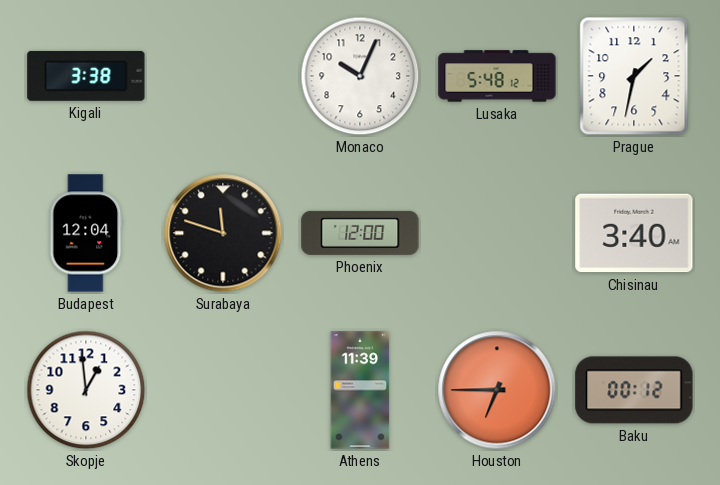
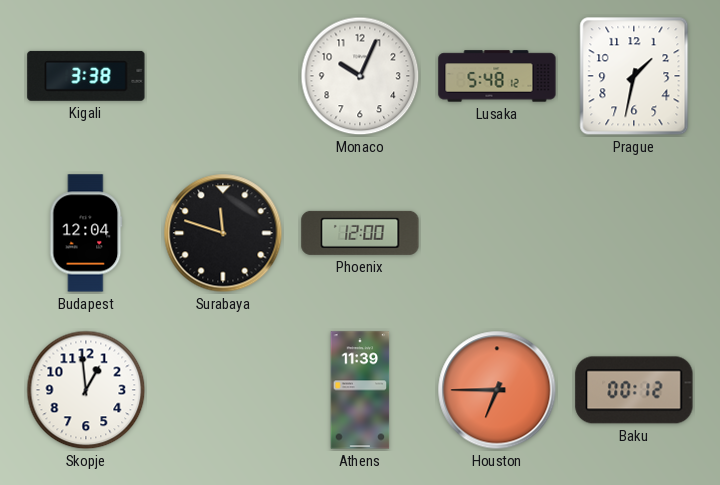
Chisinau: 3:40 -> none (634, 233)
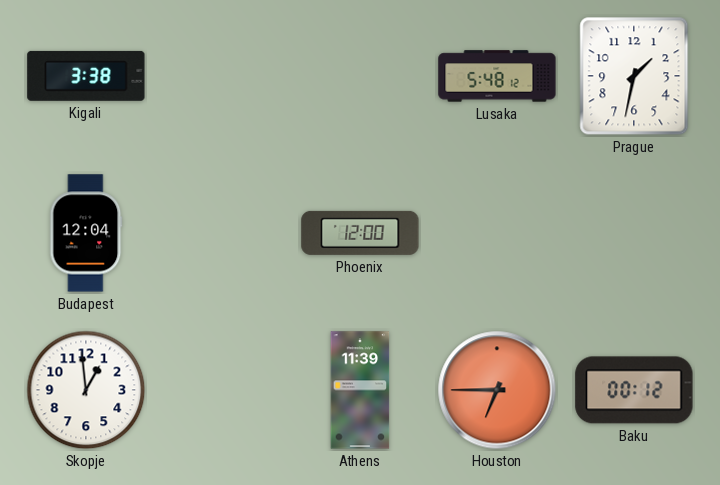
Monaco: 10:04 -> none (360, 76)
Surabaya: 11:48 -> none (223, 233)
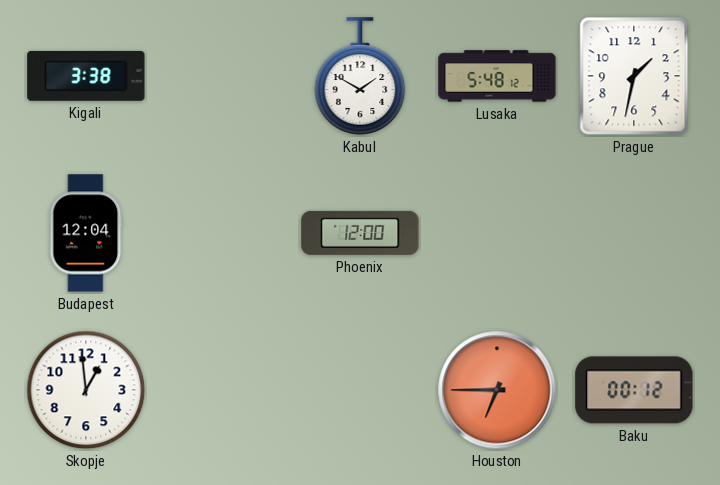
Kabul: none -> 1:50 (360, 76)
Athens: 11:39 -> none (360, 390)
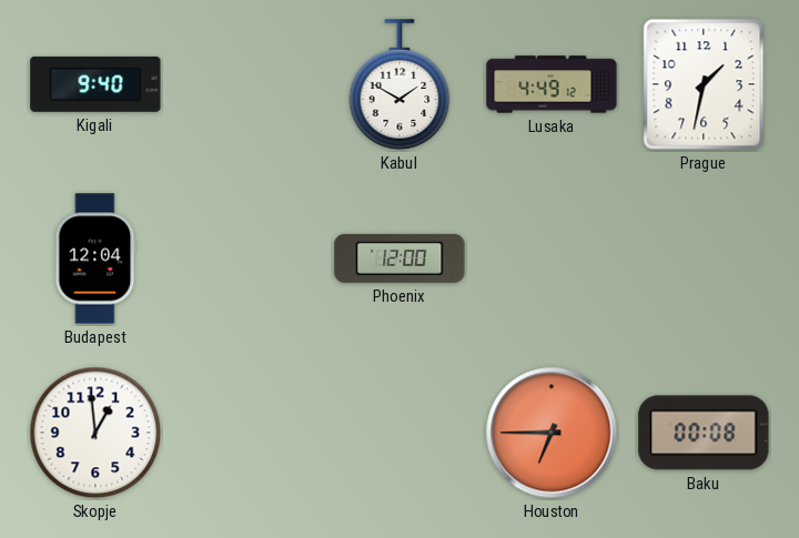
Kigali: 3:38 -> 9:40 (95, 84)
Lusaka: 5:48 -> 4:49 (552, 84)
Baku: 00:12 -> 00:08 (704, 433)
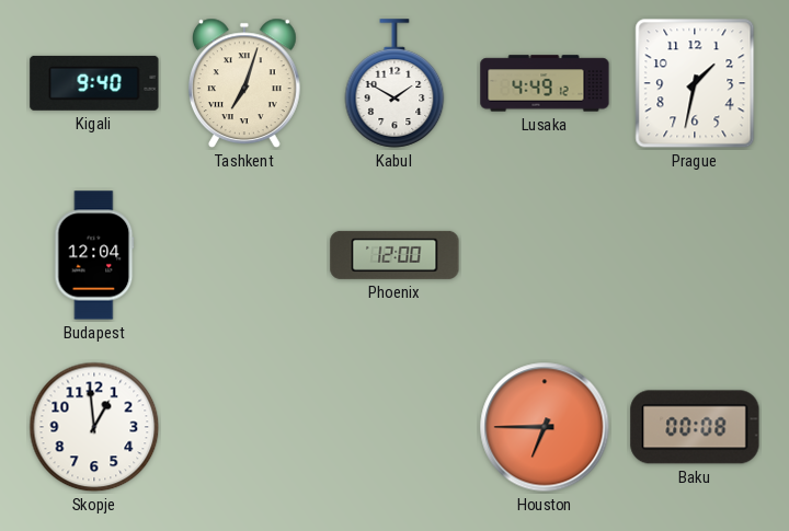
Tashkent: none -> 7:03 (244, 83)
